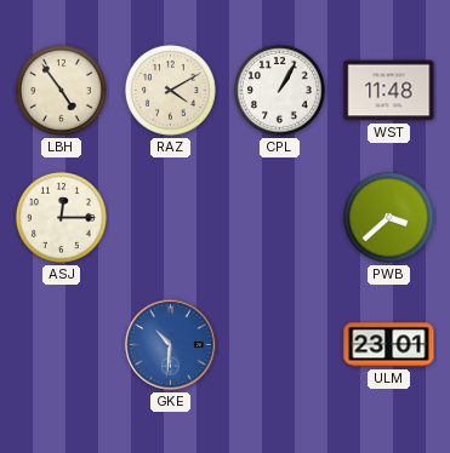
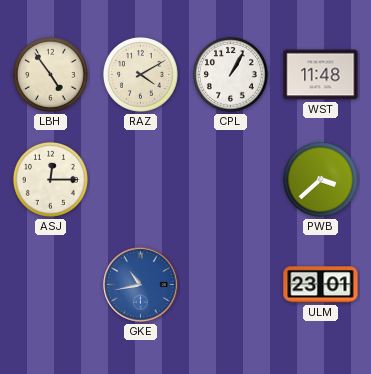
GKE: 10:31 -> 10:43 (141, 285)
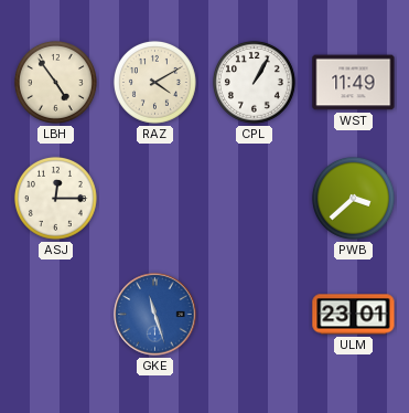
WST: 11:48 -> 11:49 (354, 83)
GKE: 10:43 -> 11:27 (155, 315)
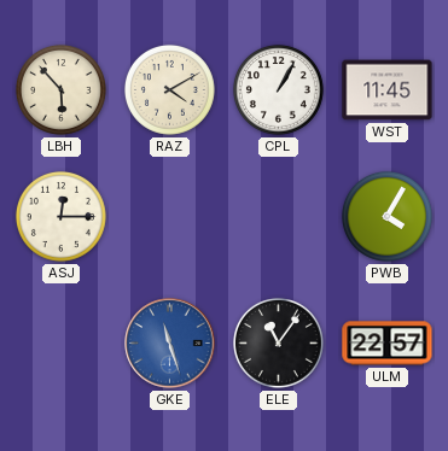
LBH: 4:54 -> 5:53 (60, 89)
WST: 11:49 -> 11:45 (388, 90)
PWB: 3:38 -> 4:05 (386, 216)
ELE: none -> 11:06 (278, 342)
ULM: 23:01 -> 22:57 (388, 344)
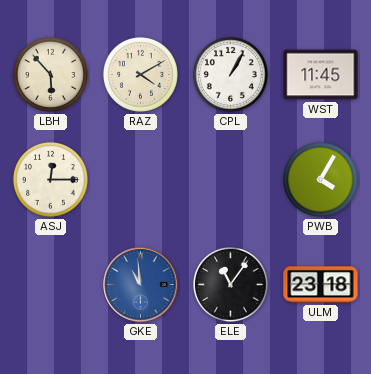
GKE: 11:27 -> 10:59 (141, 285)
ULM: 22:57 -> 23:18 (321, 285)
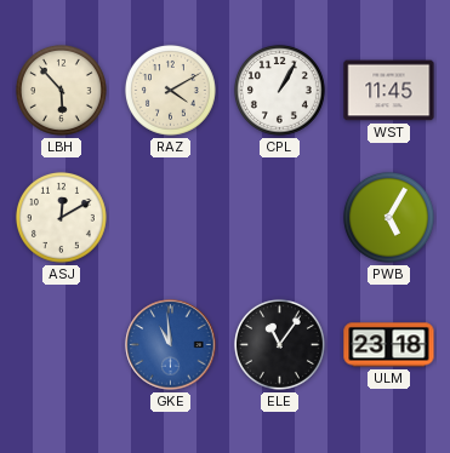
ASJ: 12:15 -> 12:10 (61, 217)
PWB: 4:05 -> 5:05 (388, 217)
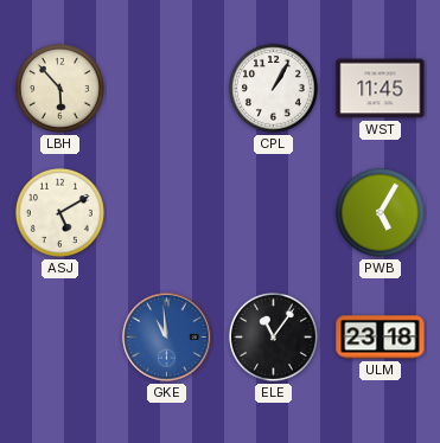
RAZ: 4:10 -> none (170, 90)
ASJ: 12:10 -> 5:10 (59, 212)
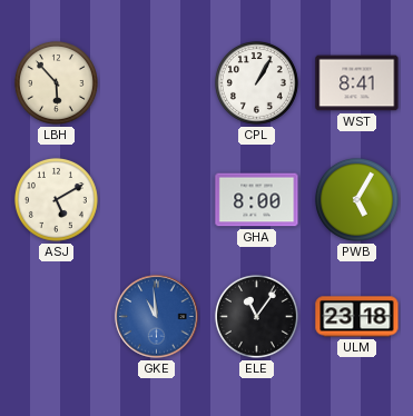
WST: 11:45 -> 8:41 (357, 83)
GHA: none -> 8:00 (257, 200)
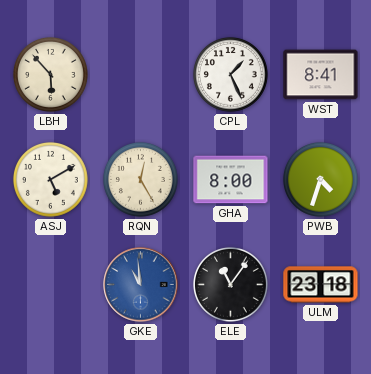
CPL: 1:05 -> 1:26 (230, 74)
RQN: none -> 12:25 (140, 179)
PWB: 5:05 -> 4:33 (320, 179)
